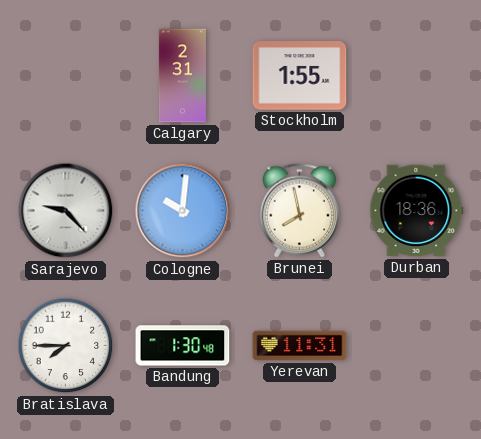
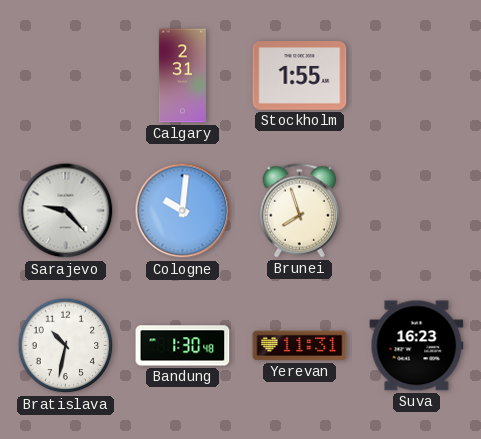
Brunei: 7:58 -> 7:57 (299, 211)
Durban: 18:36 -> none (417, 211)
Bratislava: 7:45 -> 10:32 (66, 346)
Suva: none -> 16:23 (417, 346)
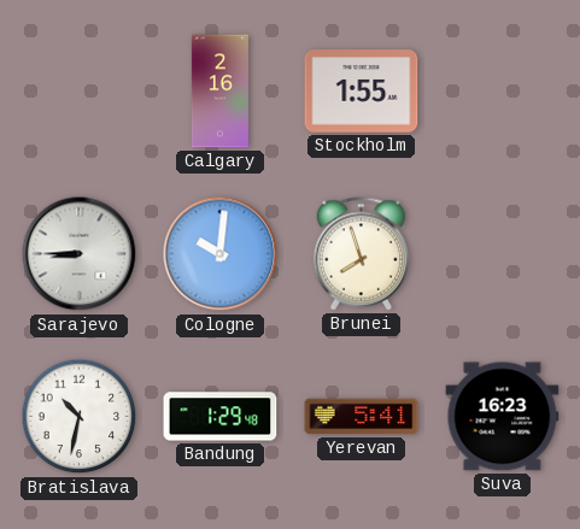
Calgary: 2:31 -> 2:16 (219, 92)
Sarajevo: 9:23 -> 8:45 (80, 254)
Bandung: 1:30 -> 1:29 (221, 417)
Yerevan: 11:31 -> 5:41 (362, 417)
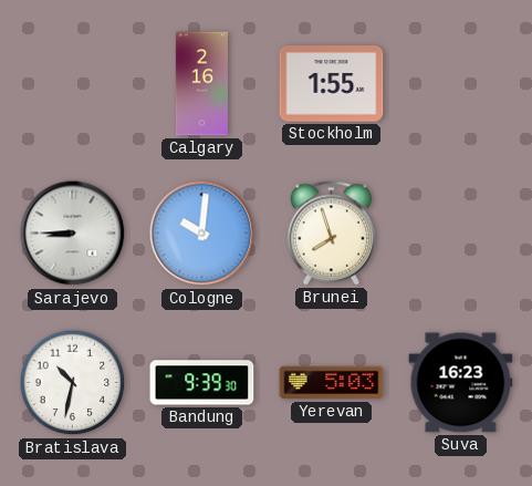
Bandung: 1:29 -> 9:39 (202, 383)
Yerevan: 5:41 -> 5:03 (332, 383)
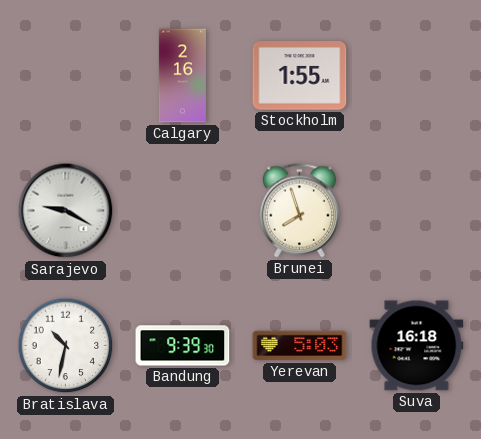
Sarajevo: 8:45 -> 9:20 (66, 211)
Cologne: 10:01 -> none (202, 234)
Suva: 16:23 -> 16:18 (417, 346)
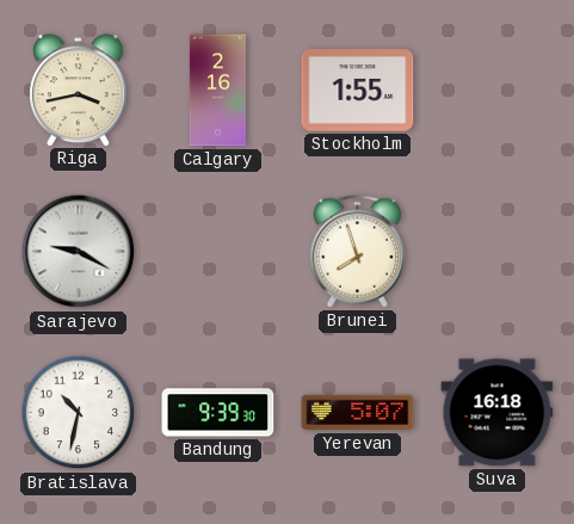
Riga: none -> 3:43 (79, 90)
Yerevan: 5:03 -> 5:07 (358, 413)
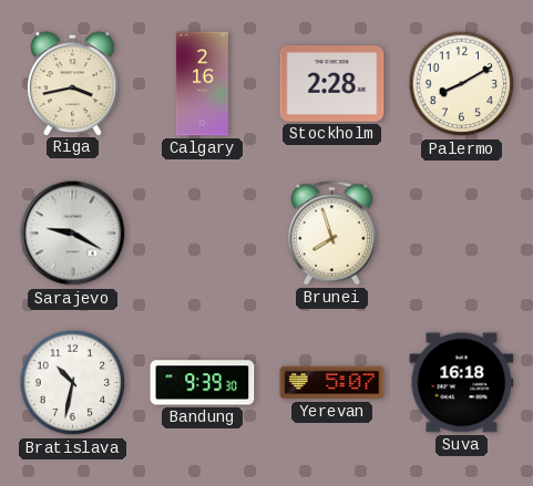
Stockholm: 1:55 -> 2:28 (332, 84)
Palermo: none -> 8:10 (462, 84)
